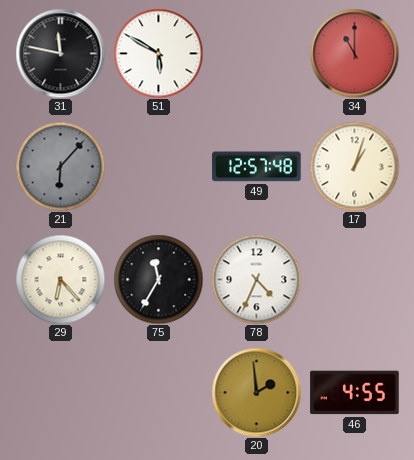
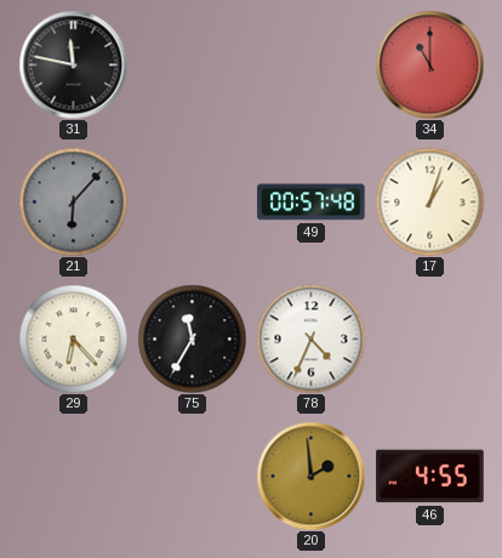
51: 5:50 -> none (158, 53)
49: 12:57 -> 00:57 (312, 203)
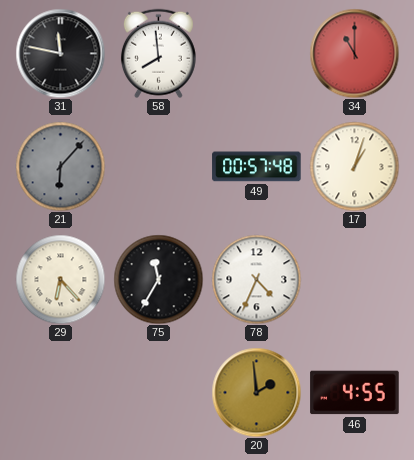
58: none -> 7:59 (158, 53)
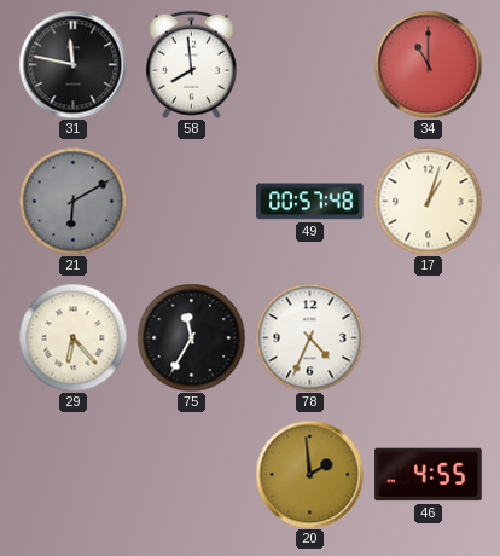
21: 6:07 -> 6:10 (72, 201)
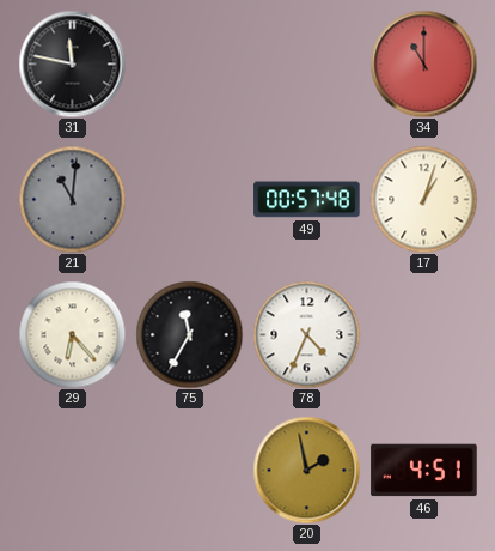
58: 7:59 -> none (191, 64)
21: 6:10 -> 11:01 (72, 199)
20: 1:59 -> 1:58 (306, 470)
46: 4:55 -> 4:51 (424, 471)
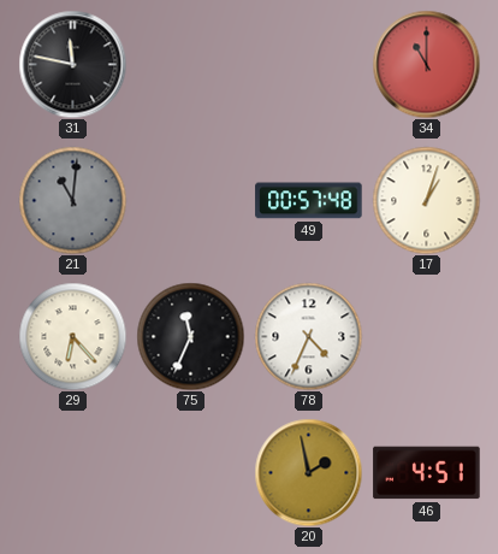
75: 11:35 -> 11:34 (190, 336)
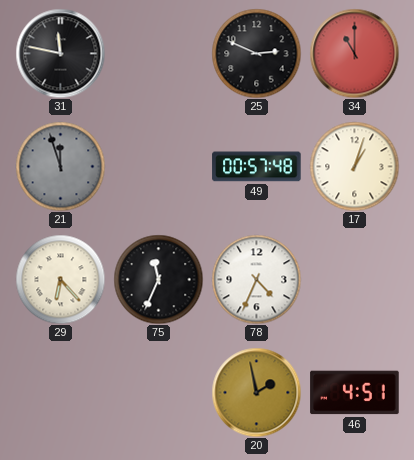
25: none -> 2:49 (256, 53)
21: 11:01 -> 11:57 (60, 166)
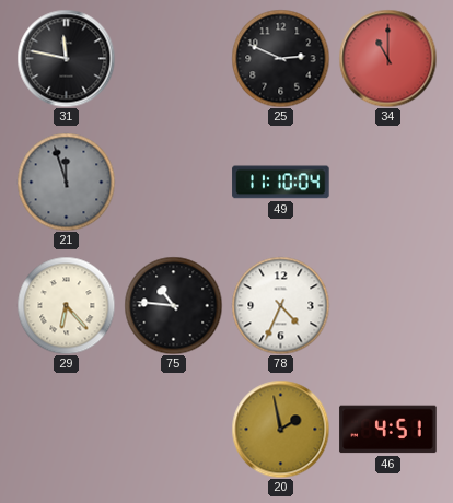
49: 00:57 -> 11:10 (281, 183)
17: 1:03 -> none (354, 166)
75: 11:34 -> 10:46 (173, 305)
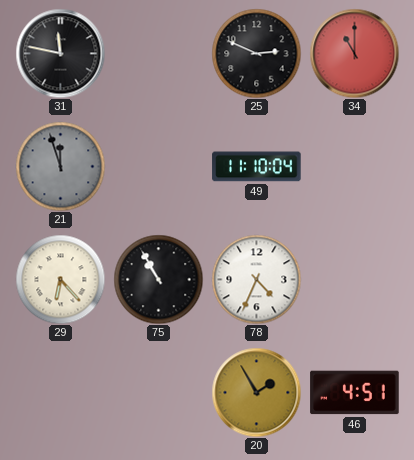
75: 10:46 -> 10:55 (158, 279)
20: 1:58 -> 1:55 (256, 392)
